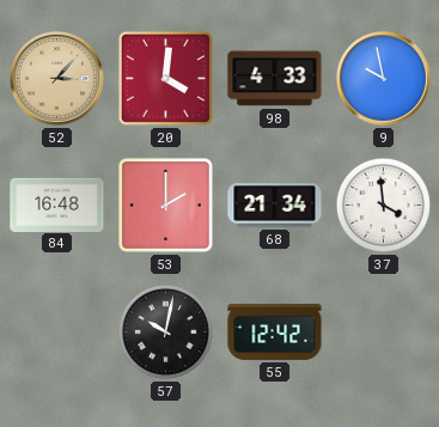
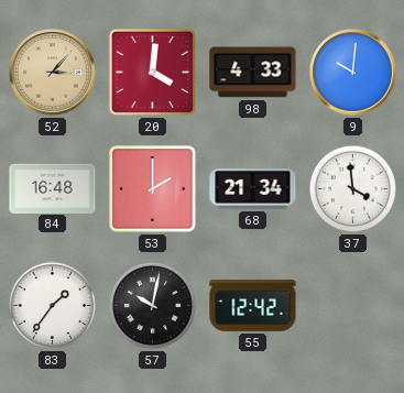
9: 9:58 -> 10:01 (353, 73)
83: none -> 1:36 (52, 305)
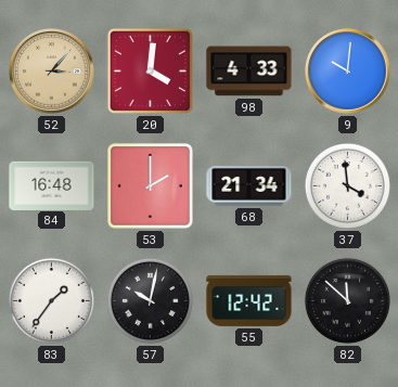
82: none -> 11:52 (347, 300)
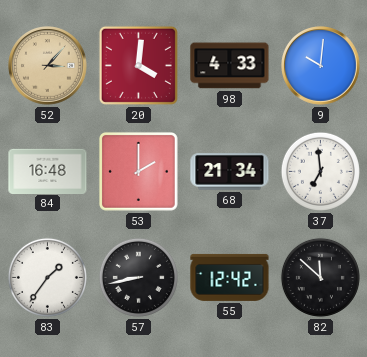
37: 3:59 -> 6:59 (320, 171)
57: 10:02 -> 8:43 (138, 277)
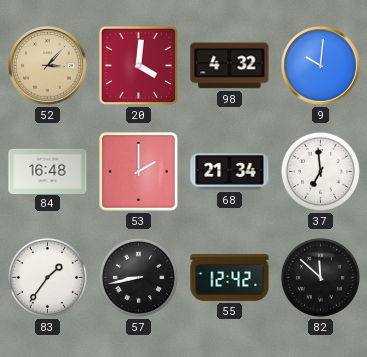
98: 4:33 -> 4:32 (230, 66)
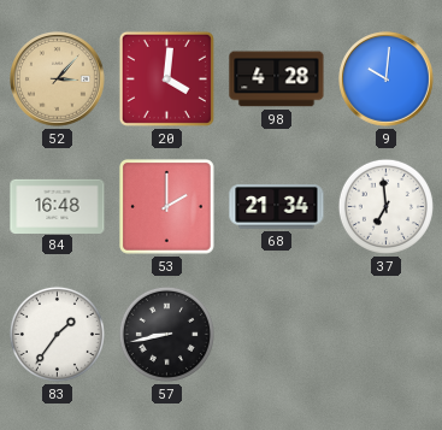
98: 4:32 -> 4:28 (277, 79)
55: 12:42 -> none (230, 277)
82: 11:52 -> none (320, 277)
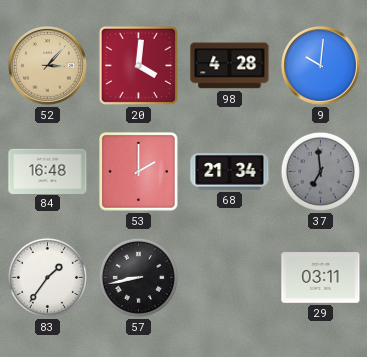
37 dial: white -> grey (320, 171)
29: none -> 03:11 (321, 278)
